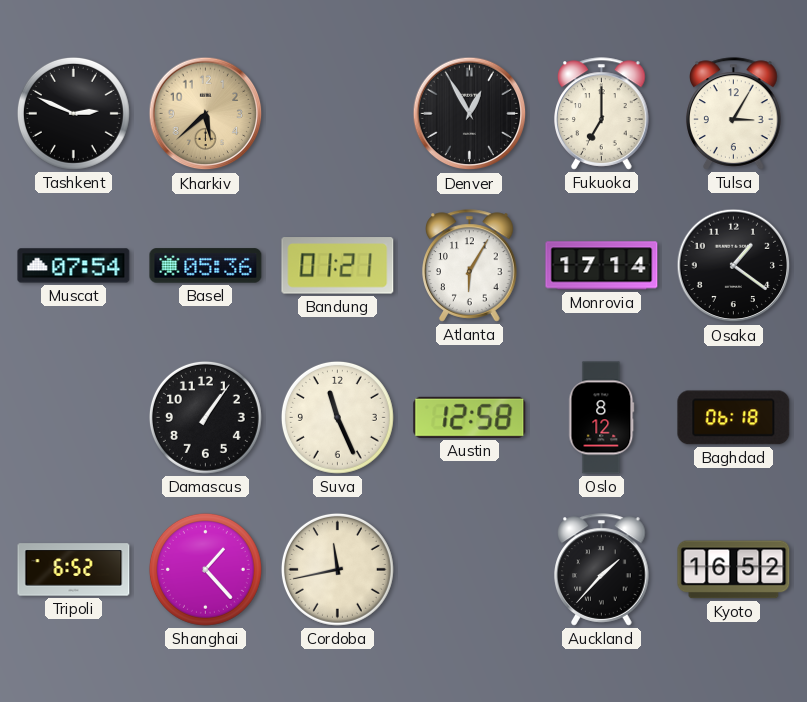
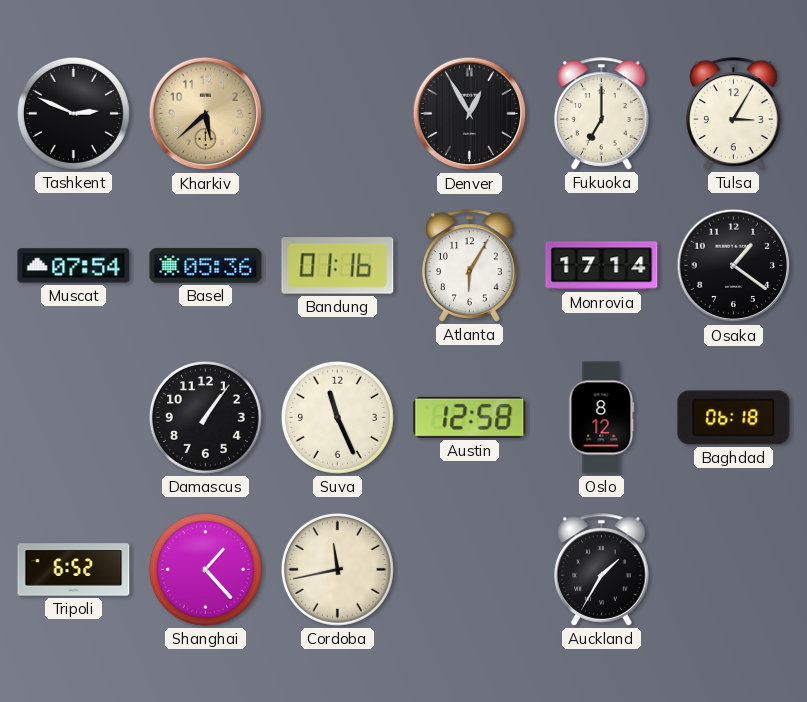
Bandung: 01:21 -> 01:16 (338, 266)
Auckland: 1:37 -> 1:35 (602, 570)
Kyoto: 16:52 -> none (734, 570)
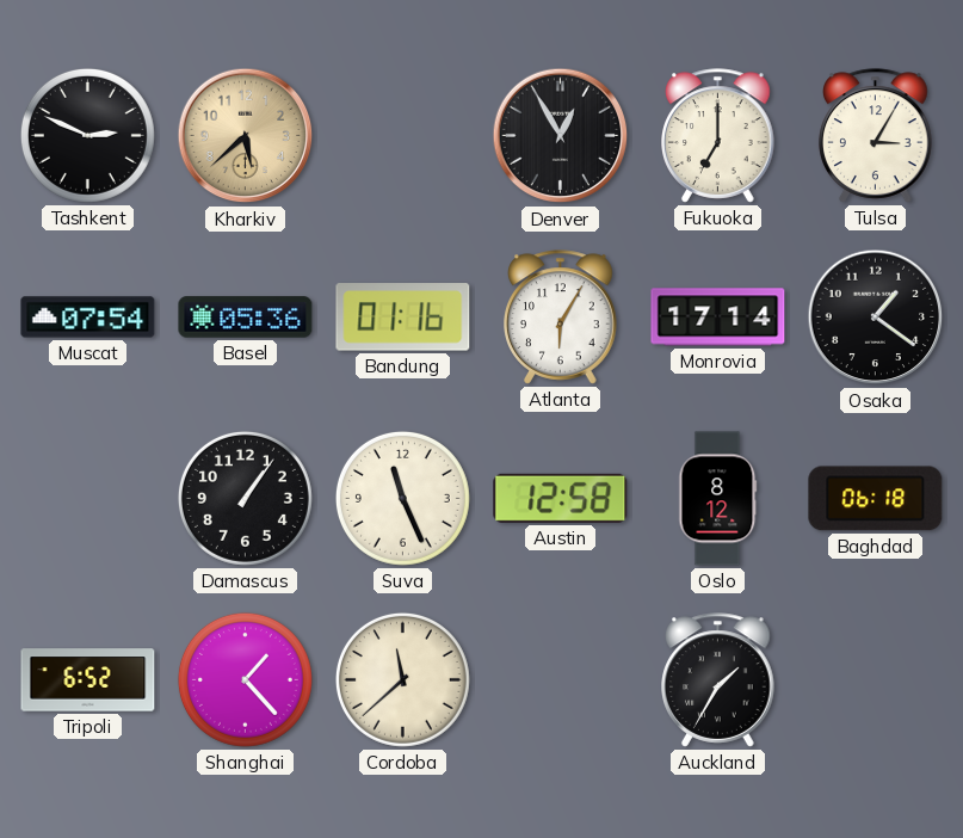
Cordoba: 11:43 -> 11:38 (402, 679)
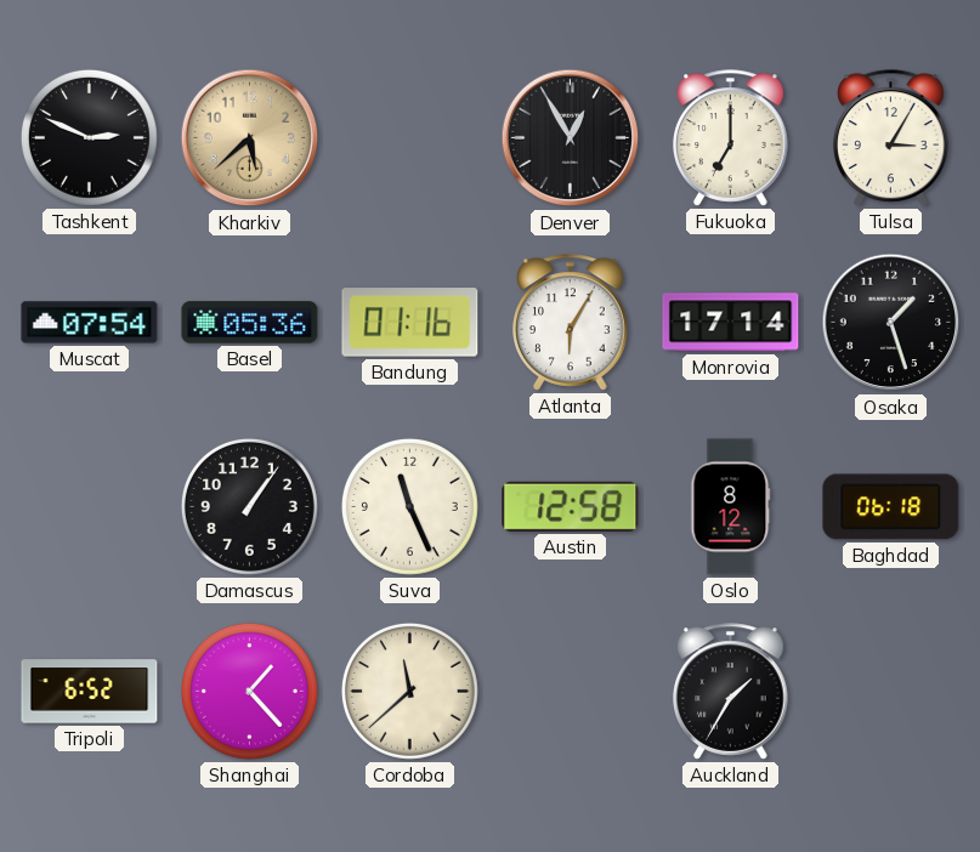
Osaka: 1:21 -> 1:27 (891, 323)
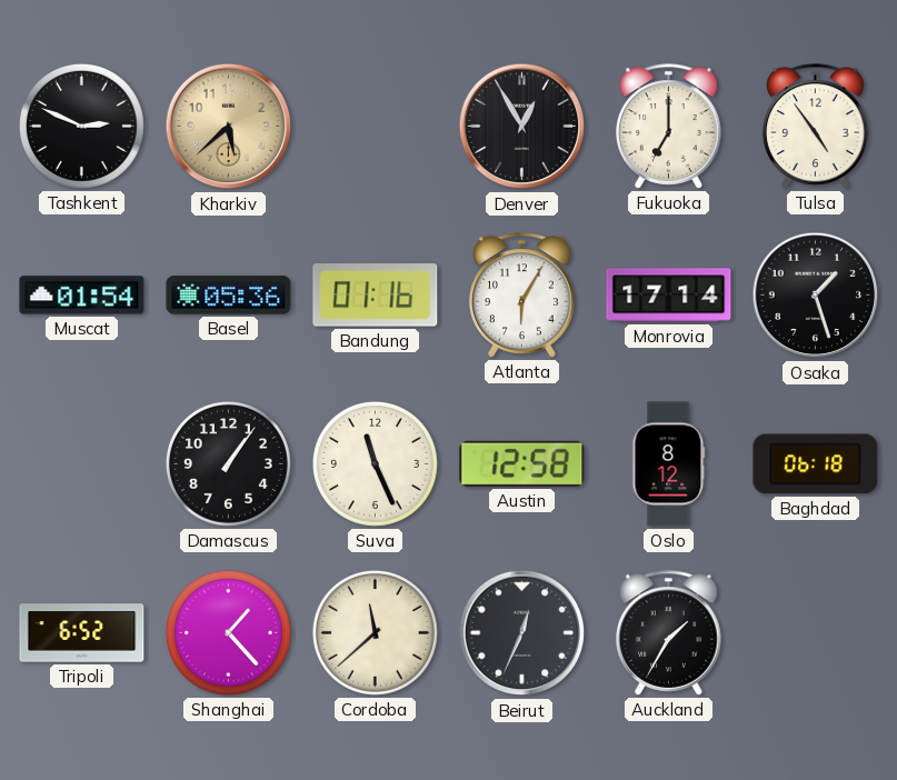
Tulsa: 3:05 -> 4:54 (816, 127)
Muscat: 07:54 -> 01:54 (82, 296)
Beirut: none -> 12:34 (522, 633)
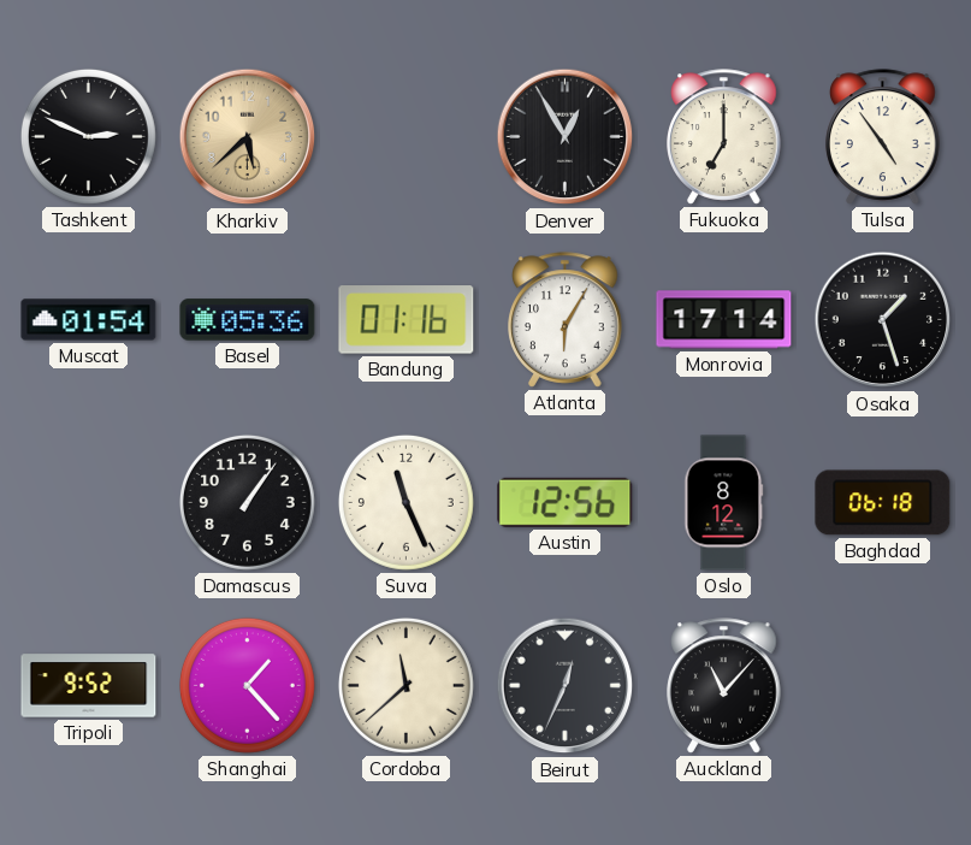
Austin: 12:58 -> 12:56 (566, 502)
Tripoli: 6:52 -> 9:52 (89, 686)
Auckland: 1:35 -> 11:07 (724, 686)
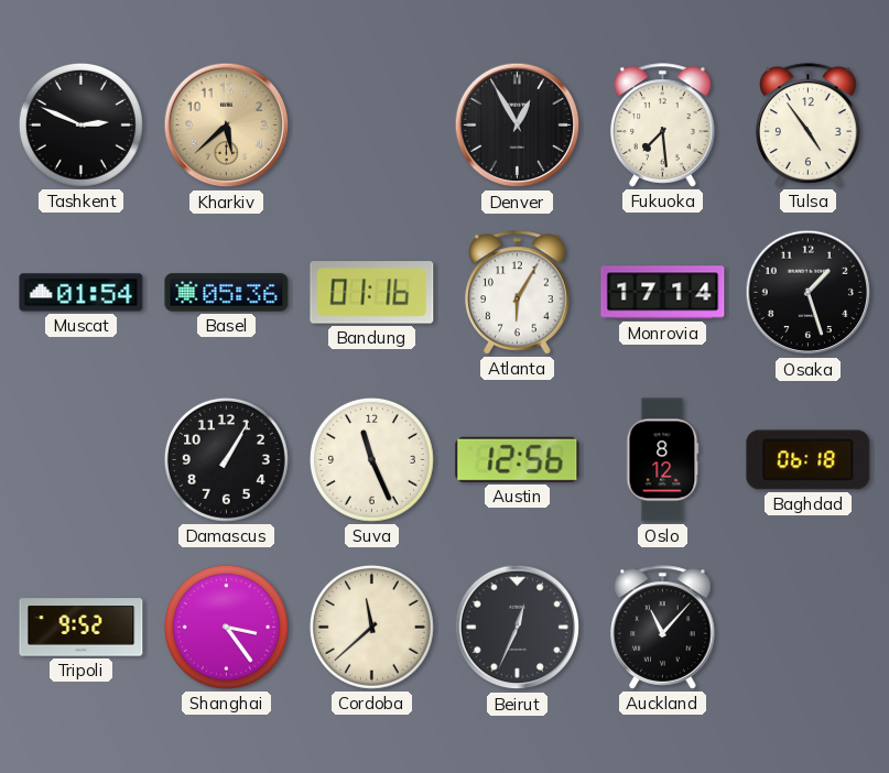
Fukuoka: 7:00 -> 7:29 (663, 126)
Damascus: 1:06 -> 1:05 (226, 459)
Shanghai: 1:23 -> 3:24 (226, 627)
